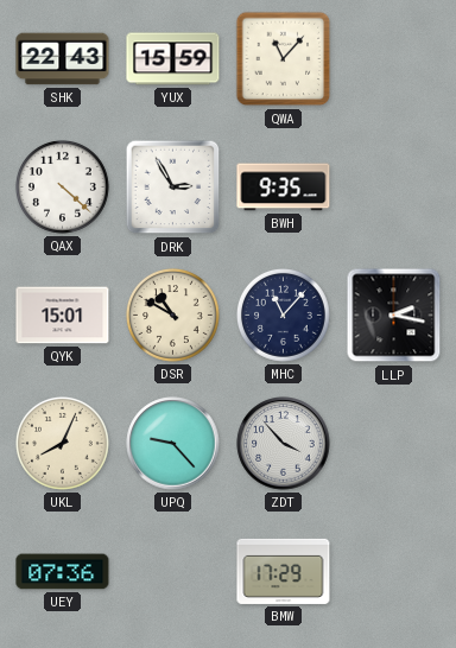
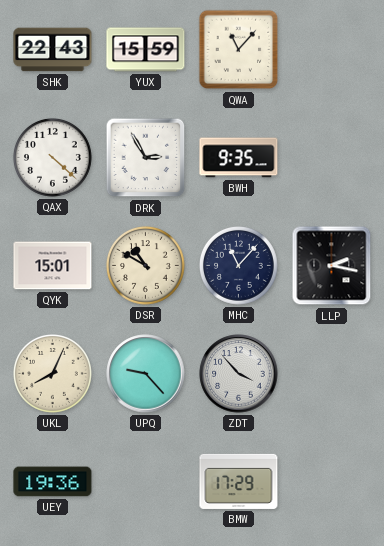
UEY: 07:36 -> 19:36 (53, 482)
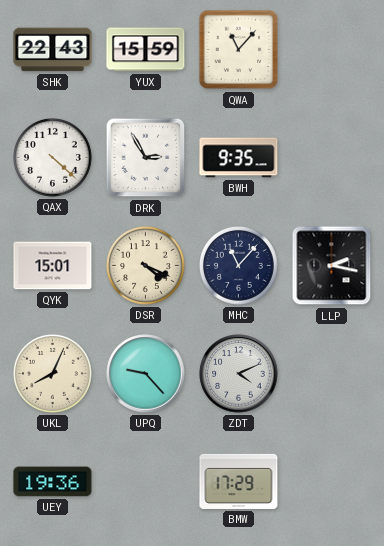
DSR: 10:50 -> 4:19 (145, 265)
ZDT: 3:53 -> 4:11 (239, 374)
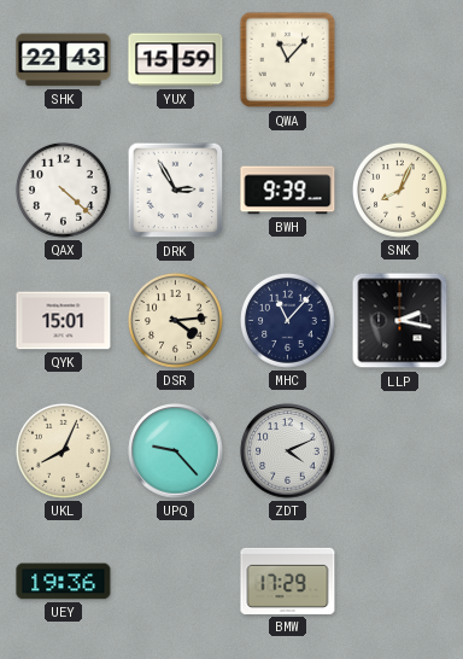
BWH: 9:35 -> 9:39 (288, 191)
SNK: none -> 8:04 (399, 189)
DSR: 4:19 -> 4:14 (175, 320)
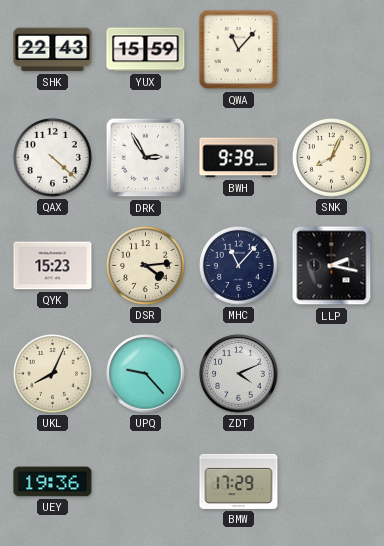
QYK: 15:01 -> 15:23 (53, 266)
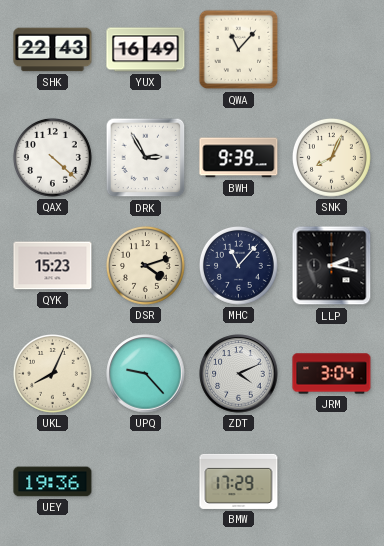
YUX: 15:59 -> 16:49 (146, 50)
DSR: 4:14 -> 4:12 (145, 265)
JRM: none -> 3:04 (332, 374)
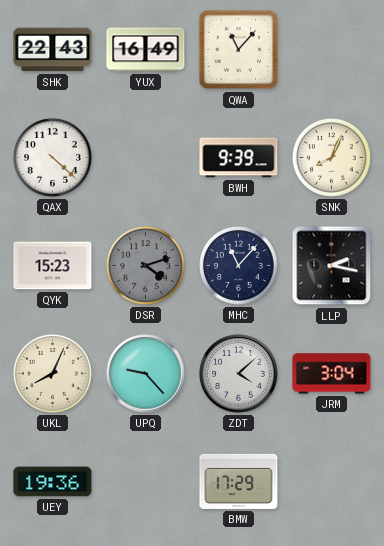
DRK: 2:55 -> none (146, 158)
DSR dial: cream -> grey (145, 265)
ZDT: 4:11 -> 4:08 (239, 374)
